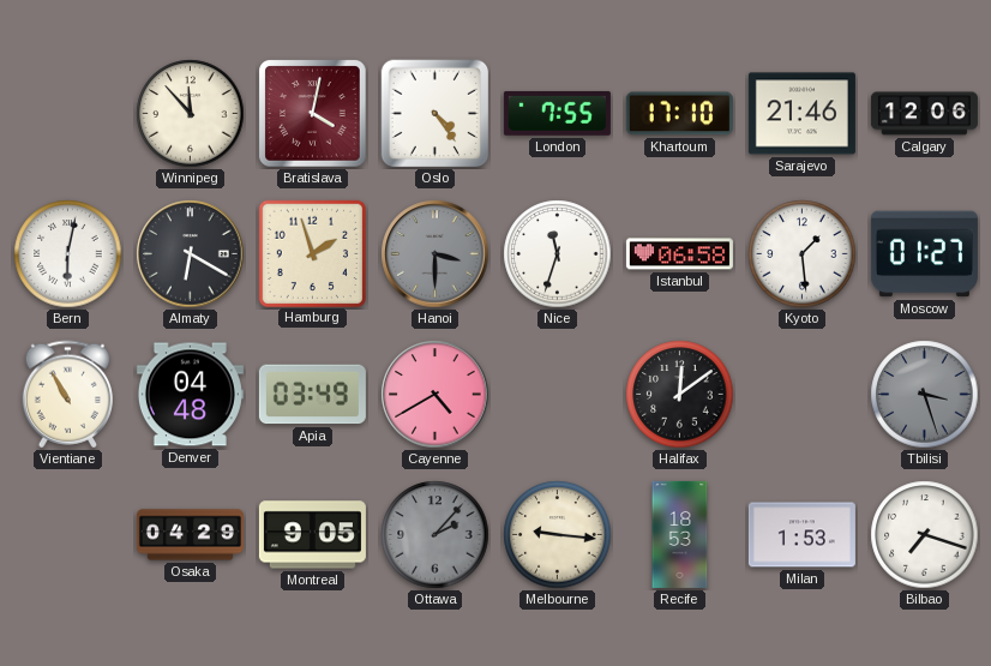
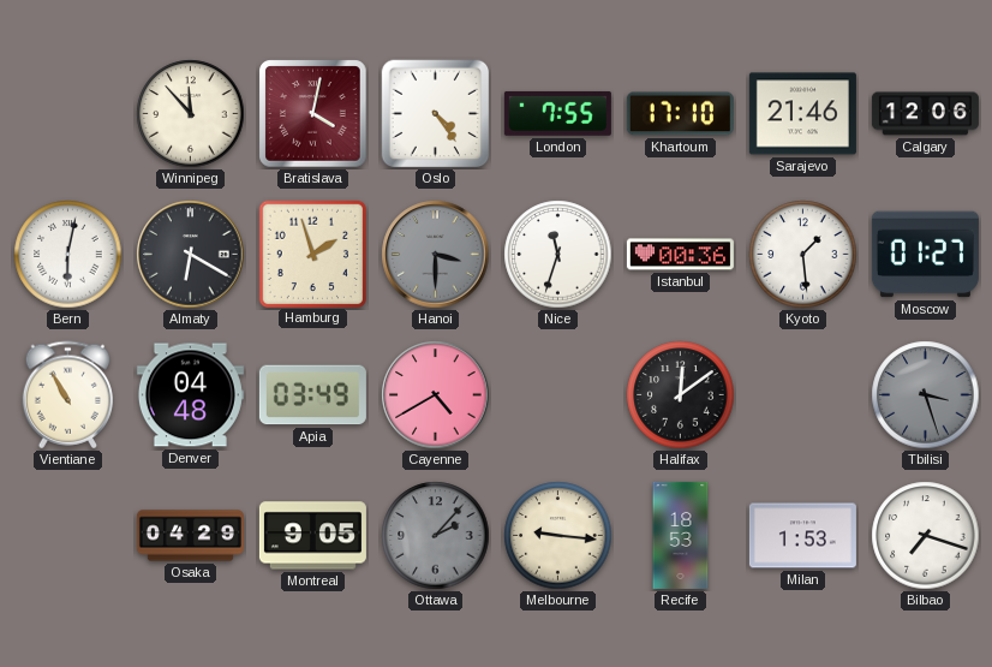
Istanbul: 06:58 -> 00:36 (680, 255)
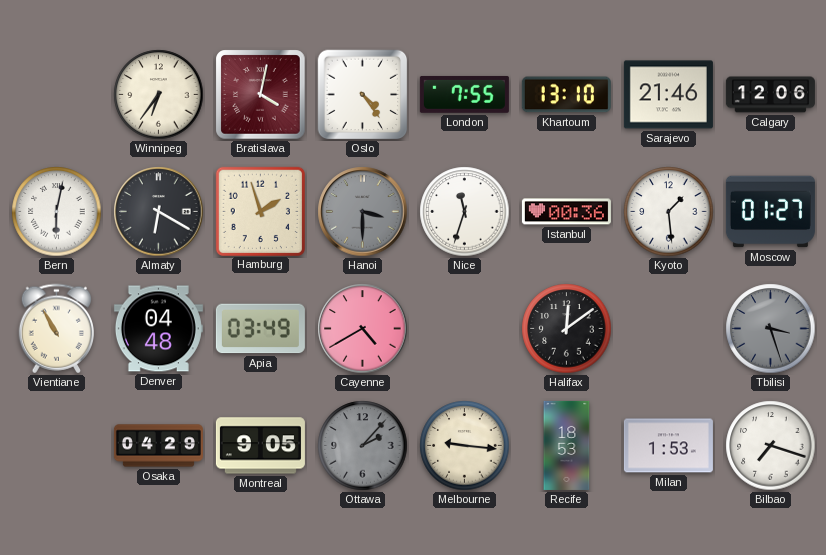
Winnipeg: 11:53 -> 6:36 (159, 95)
Khartoum: 17:10 -> 13:10 (566, 95)
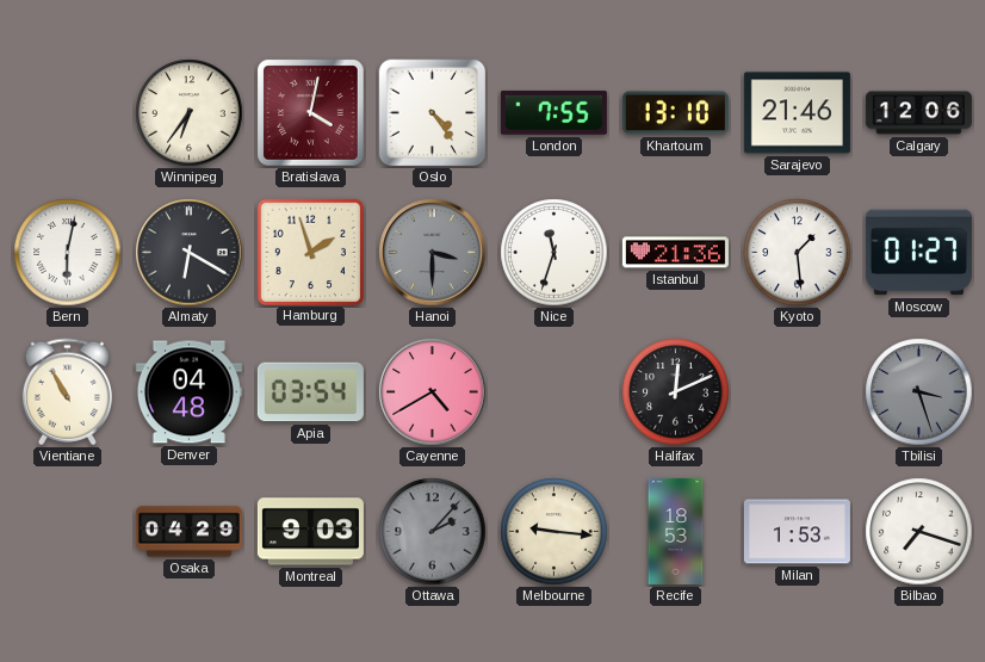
Istanbul: 00:36 -> 21:36 (675, 253)
Apia: 03:49 -> 03:54 (310, 392)
Halifax: 12:09 -> 12:11 (676, 392)
Montreal: 9:05 -> 9:03 (310, 532)
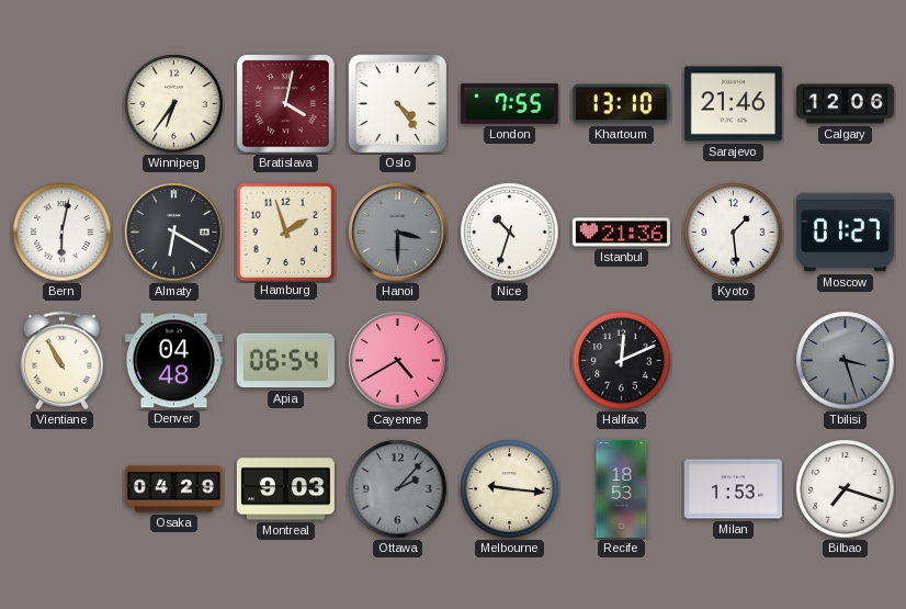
Nice: 11:33 -> 10:33 (510, 233)
Apia: 03:54 -> 06:54 (285, 361)
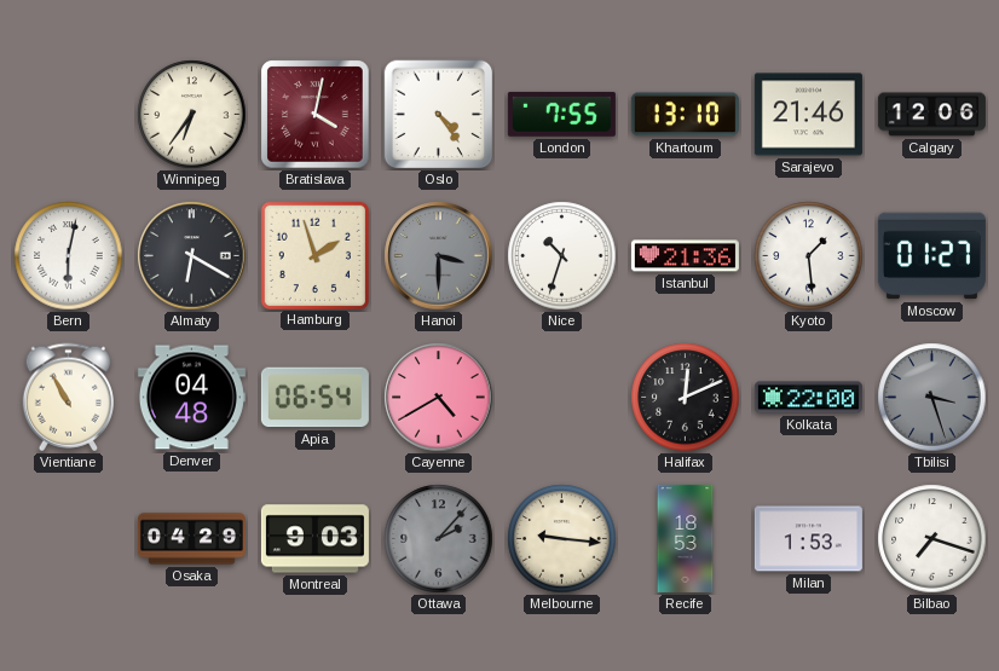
Kolkata: none -> 22:00 (808, 398)
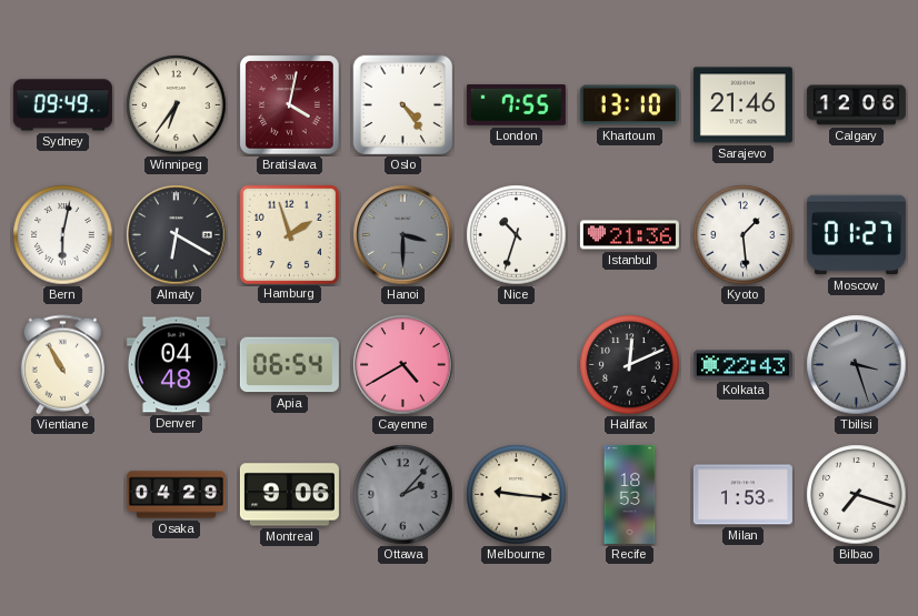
Sydney: none -> 09:49 (62, 105)
Kolkata: 22:00 -> 22:43 (742, 365)
Montreal: 9:03 -> 9:06 (289, 495)
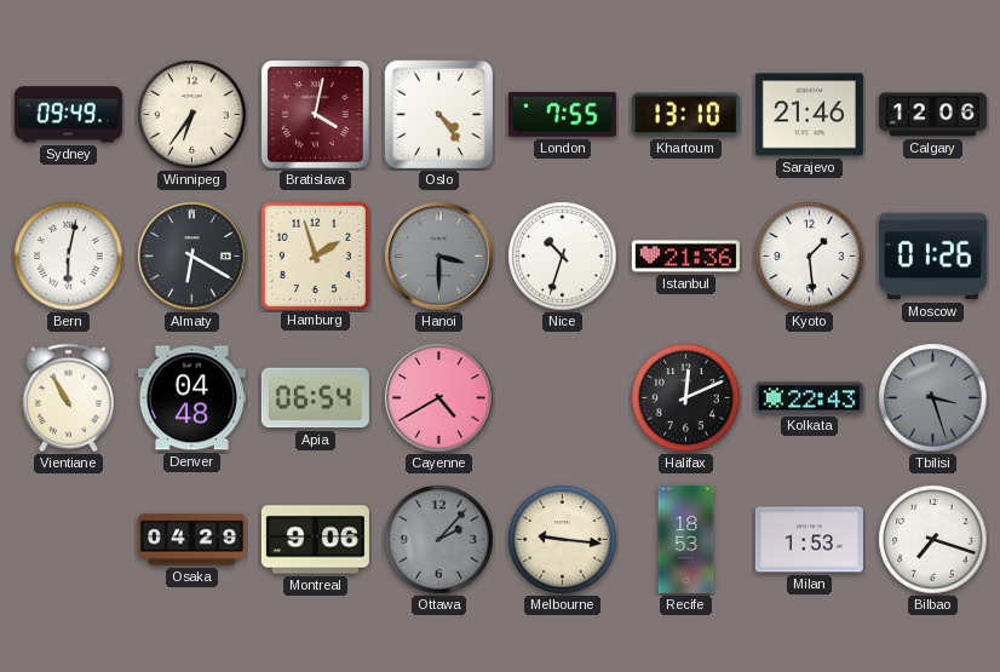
Moscow: 01:27 -> 01:26 (932, 257)
